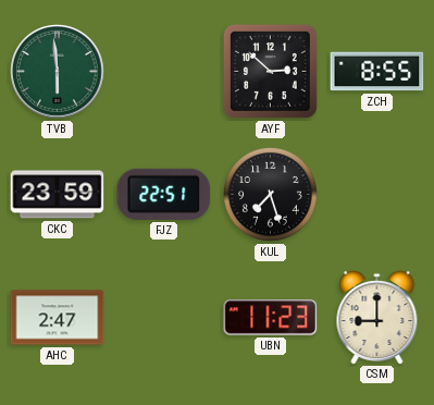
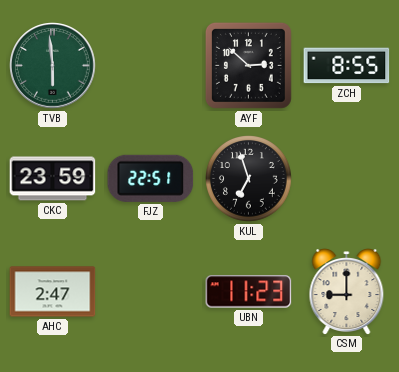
KUL: 7:27 -> 6:57 (249, 179)
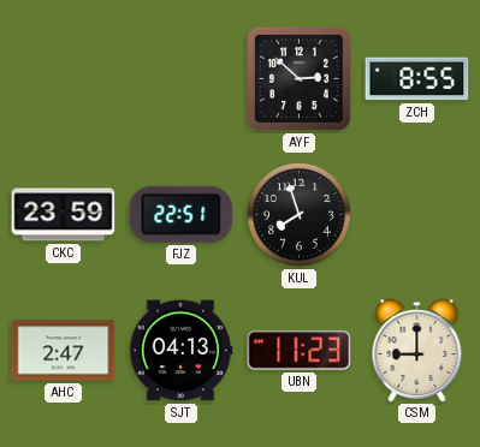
TVB: 5:59 -> none (53, 66)
KUL: 6:57 -> 7:57 (300, 215)
SJT: none -> 04:13 (180, 351)
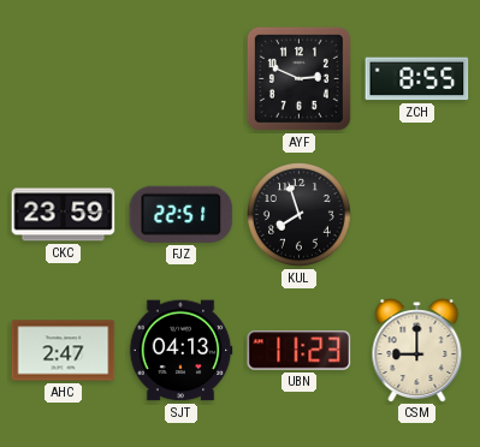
AYF: 2:52 -> 2:49 (298, 78)
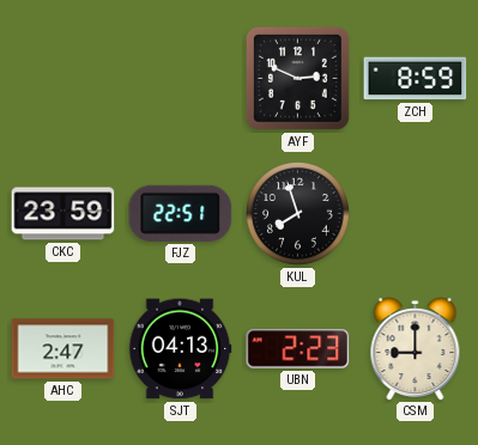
ZCH: 8:55 -> 8:59 (416, 79)
UBN: 11:23 -> 2:23 (298, 349)
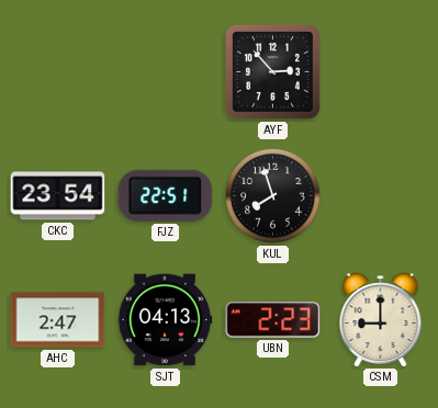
AYF: 2:49 -> 2:53 (272, 71)
ZCH: 8:59 -> none (416, 79)
CKC: 23:59 -> 23:54 (58, 196)
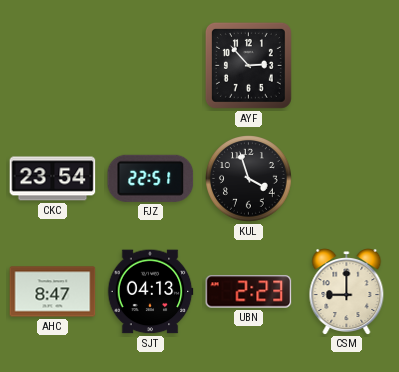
KUL: 7:57 -> 3:57 (249, 179)
AHC: 2:47 -> 8:47 (53, 292)
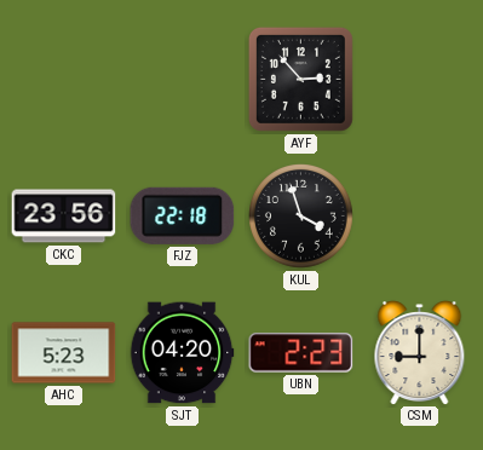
CKC: 23:54 -> 23:56 (64, 217)
FJZ: 22:51 -> 22:18 (183, 215)
AHC: 8:47 -> 5:23 (64, 353)
SJT: 04:13 -> 04:20 (182, 353)
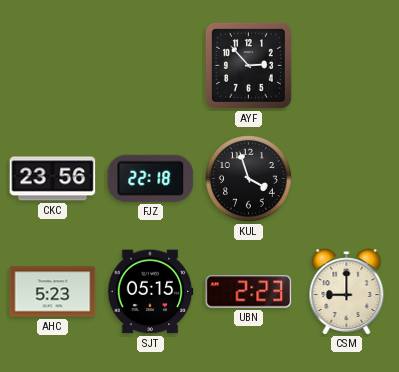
SJT: 04:20 -> 05:15 (150, 292)
